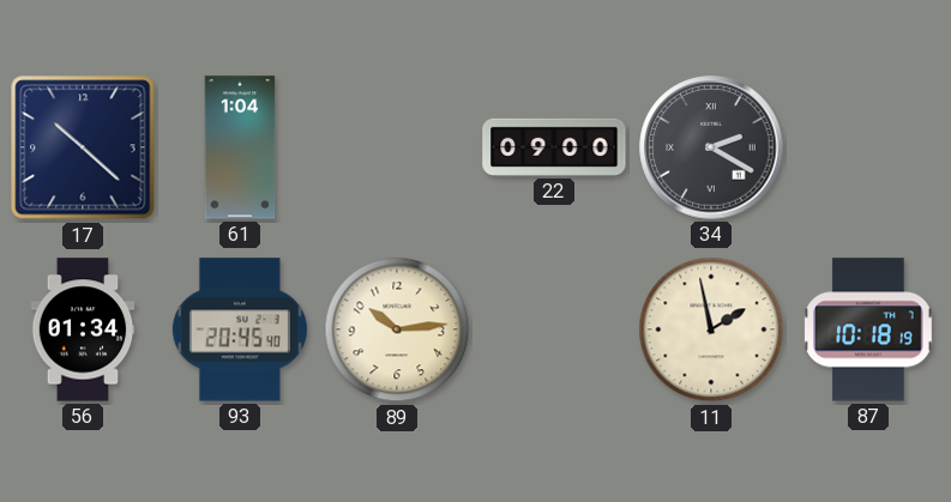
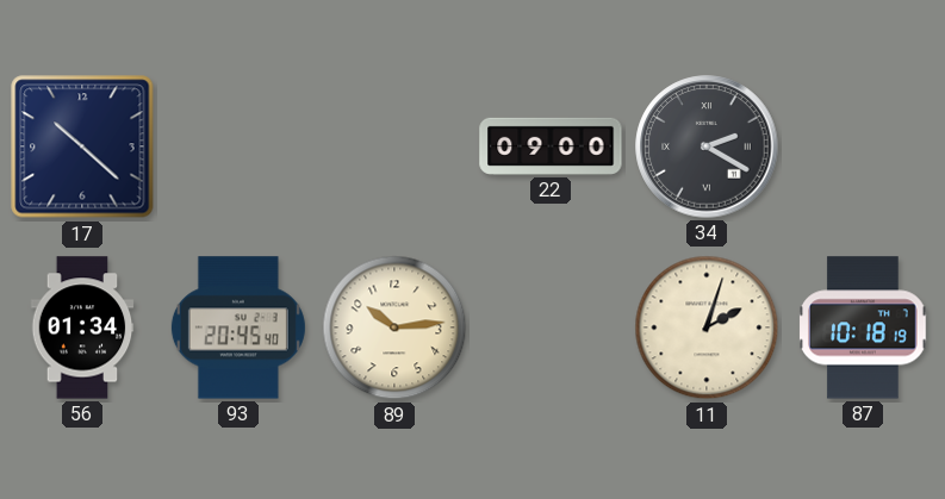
61: 1:04 -> none (240, 147)
11: 1:58 -> 2:03 (707, 328)
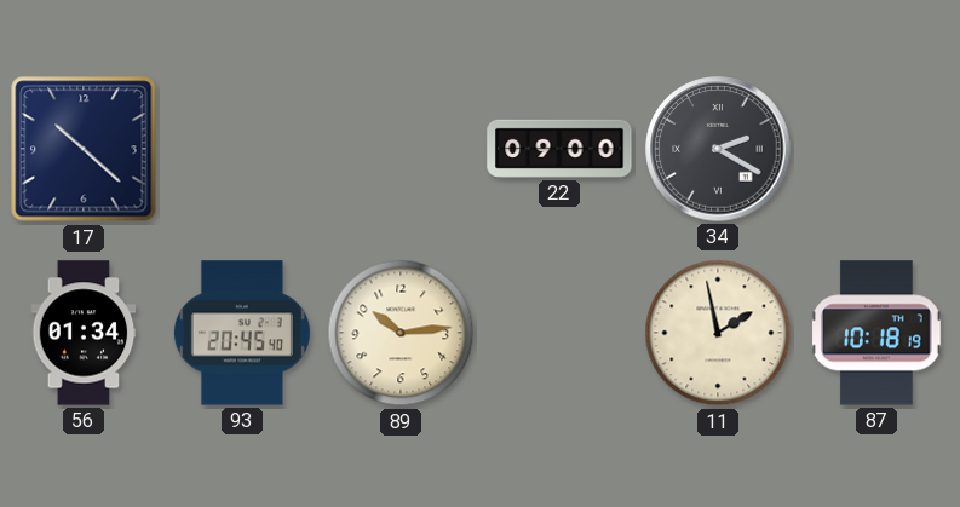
11: 2:03 -> 1:58 (718, 333)
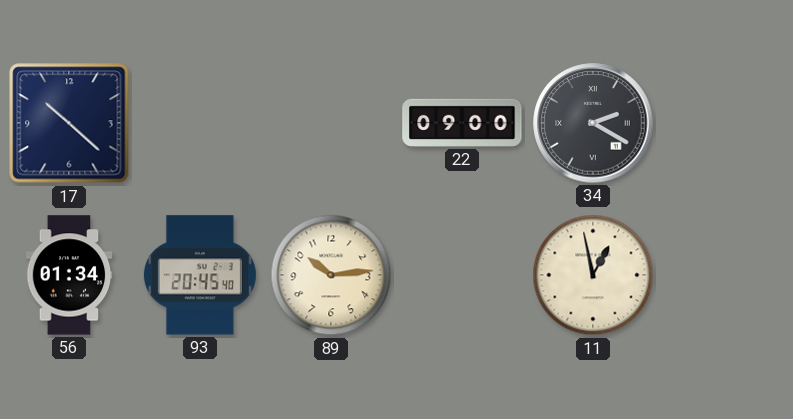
11: 1:58 -> 12:58 (593, 275)
87: 10:18 -> none (876, 333)
